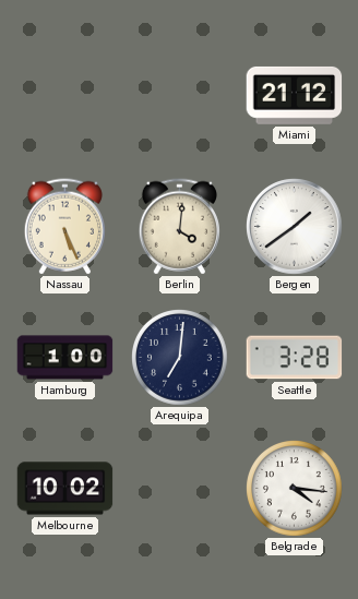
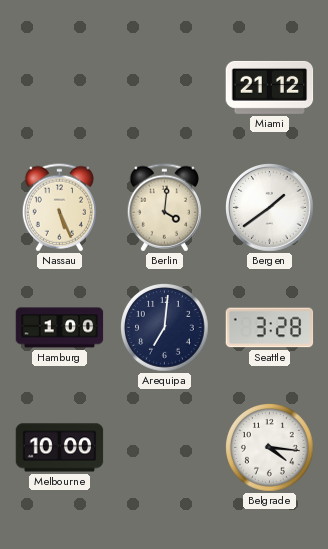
Melbourne: 10:02 -> 10:00 (60, 448)
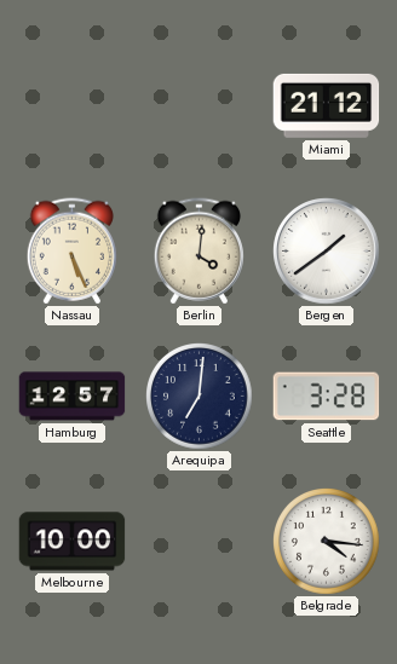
Hamburg: 1:00 -> 12:57 (73, 397)
